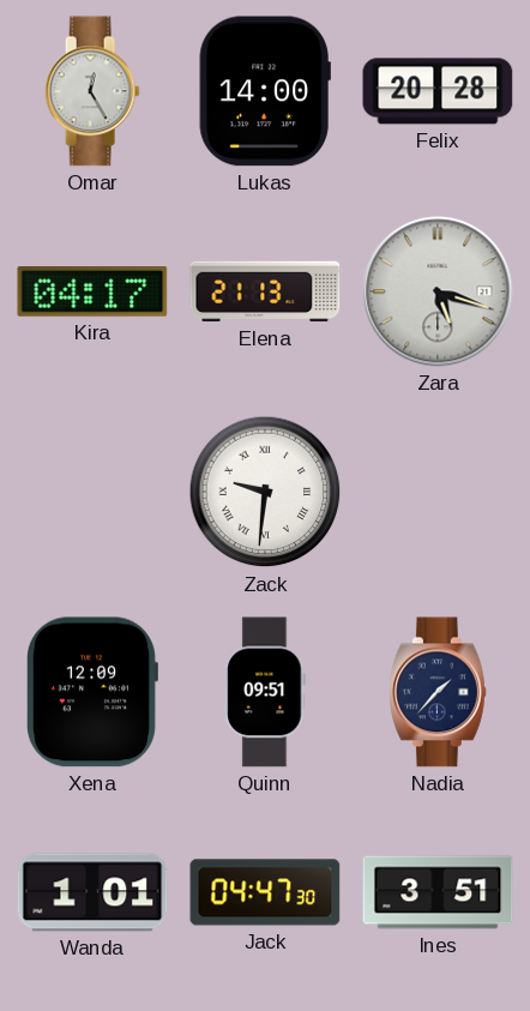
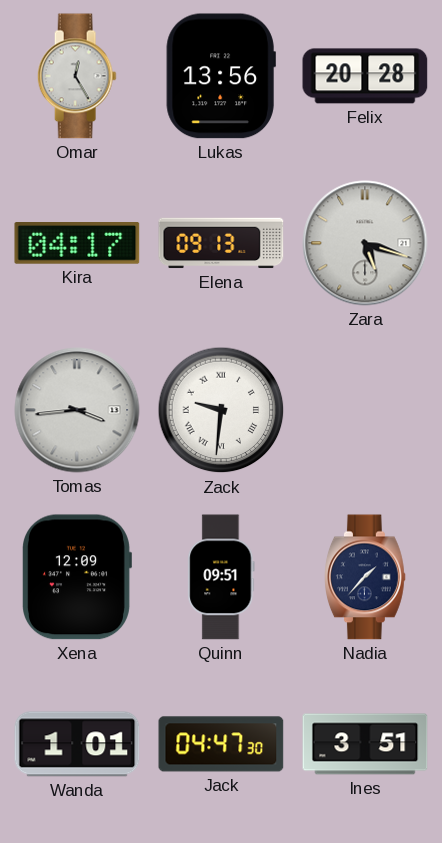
Lukas: 14:00 -> 13:56 (221, 76)
Elena: 21:13 -> 09:13 (221, 243)
Tomas: none -> 3:44 (77, 410)
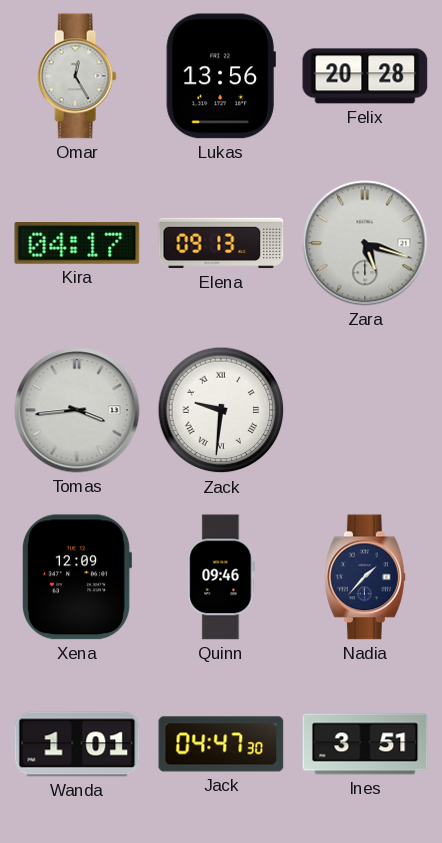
Quinn: 09:51 -> 09:46 (221, 577)
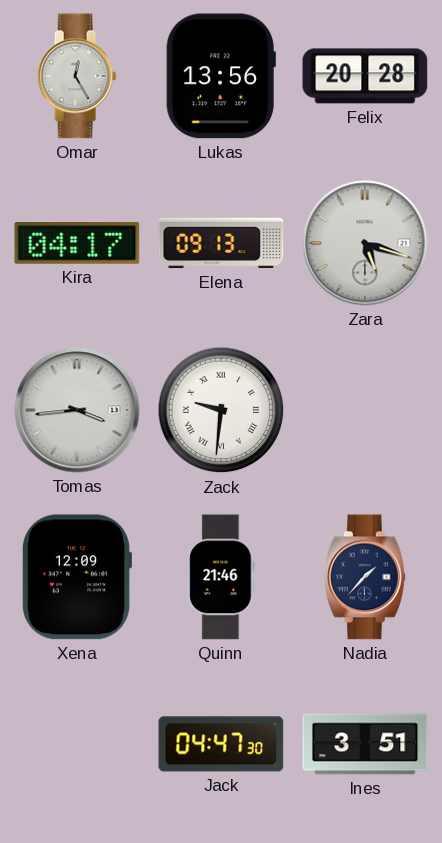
Quinn: 09:46 -> 21:46 (221, 577)
Wanda: 1:01 -> none (77, 744)
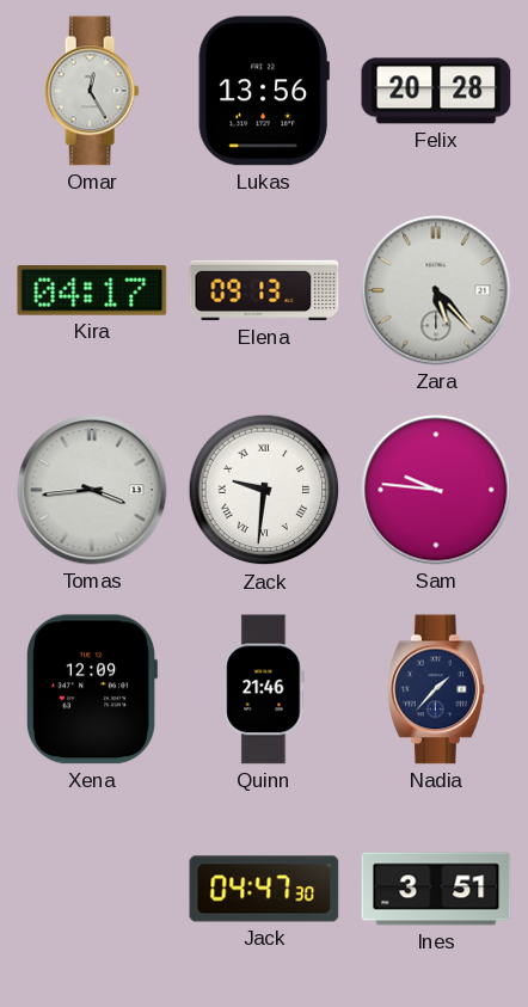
Zara: 5:18 -> 5:23 (436, 290)
Sam: none -> 9:46 (436, 490)
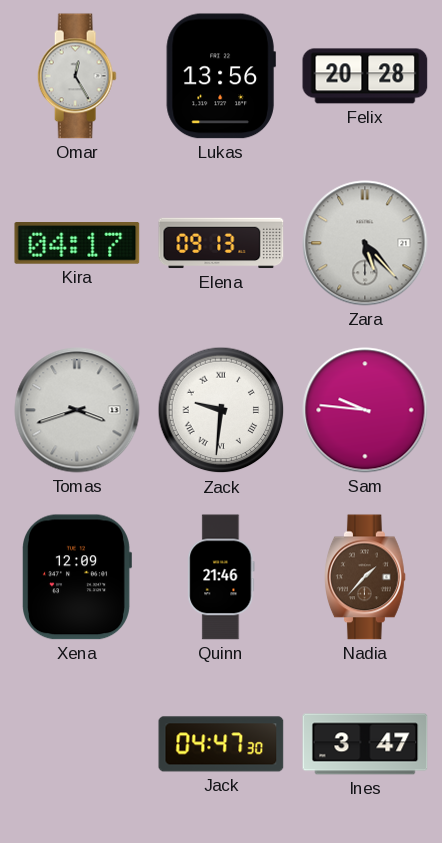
Tomas: 3:44 -> 3:42 (77, 410)
Nadia dial: navy -> brown (366, 577)
Ines: 3:51 -> 3:47 (365, 744)
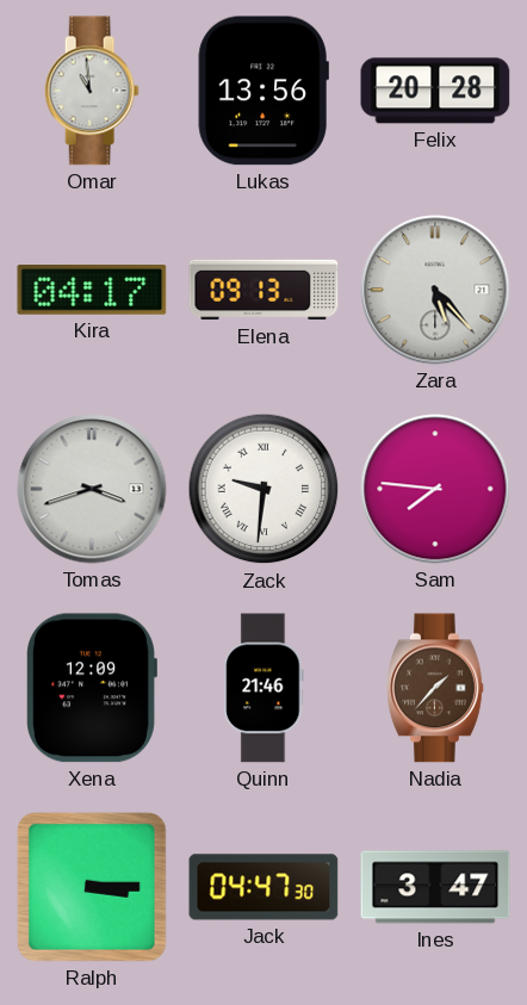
Omar: 12:25 -> 10:59 (92, 91)
Sam: 9:46 -> 7:46 (435, 489)
Ralph: none -> 3:15 (92, 887)
